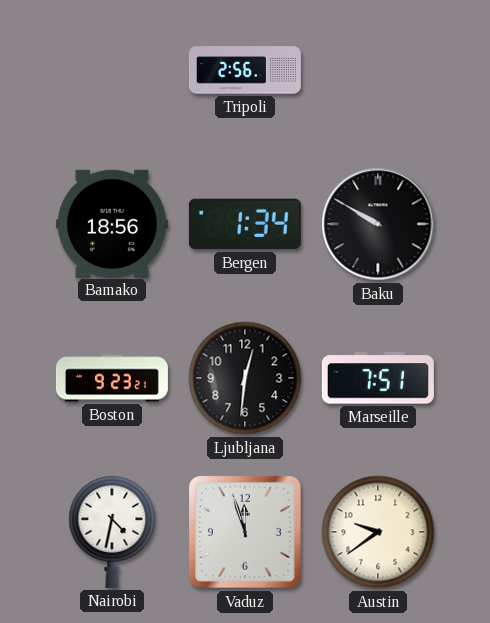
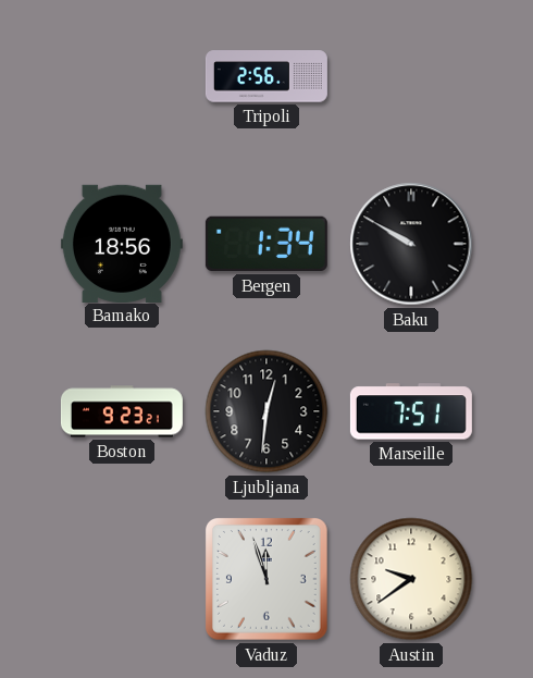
Nairobi: 4:32 -> none (112, 531)
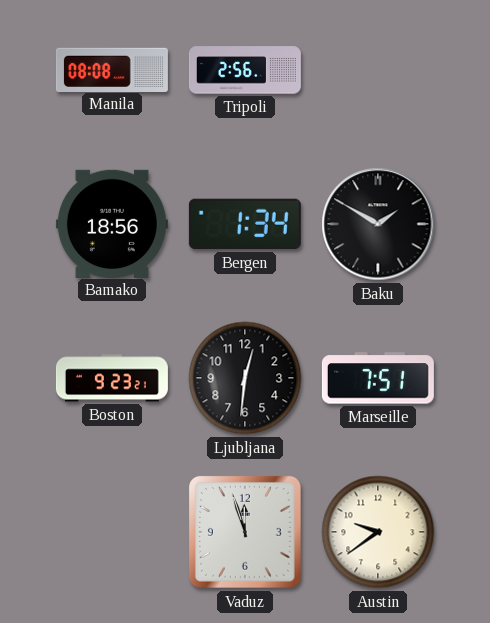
Manila: none -> 08:08 (112, 69)
Baku: 9:50 -> 1:50 (378, 224)
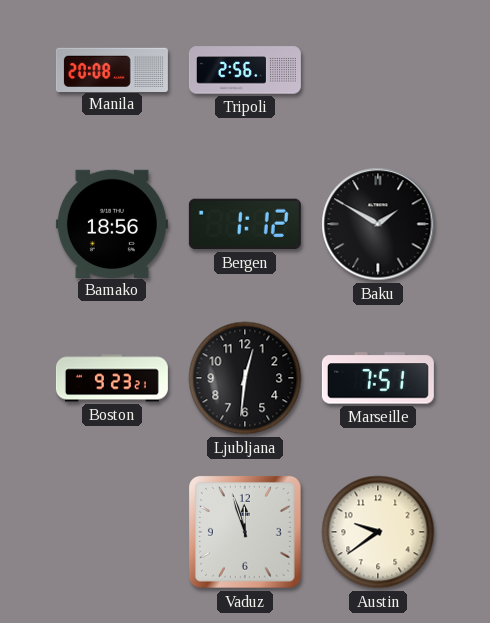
Manila: 08:08 -> 20:08 (112, 69)
Bergen: 1:34 -> 1:12 (245, 224)
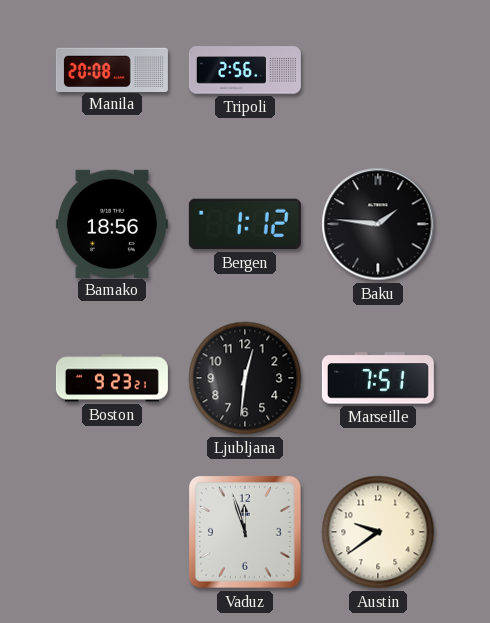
Baku: 1:50 -> 1:46 (378, 224)
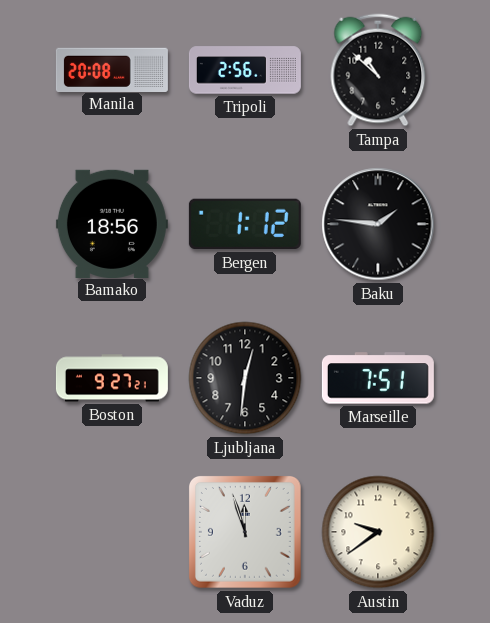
Tampa: none -> 10:52 (378, 70)
Boston: 9:23 -> 9:27 (112, 378)
